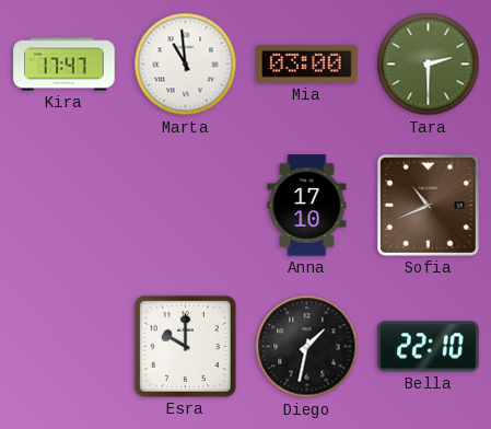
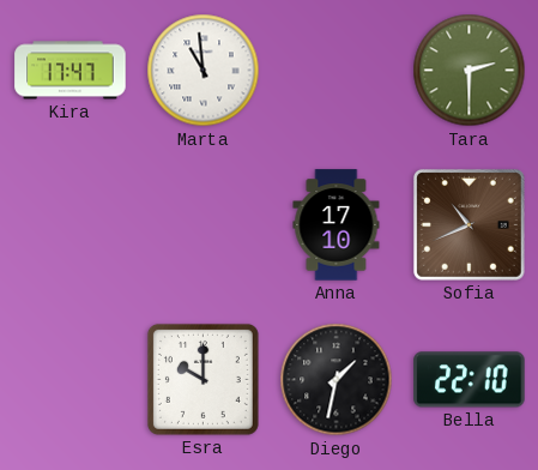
Mia: 03:00 -> none (307, 63)
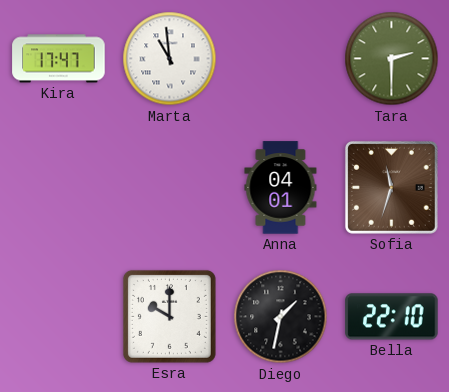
Anna: 17:10 -> 04:01 (281, 188)
Sofia: 10:41 -> 11:33 (391, 187)
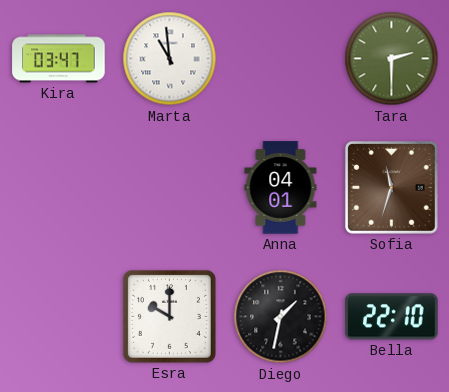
Kira: 17:47 -> 03:47 (59, 59)
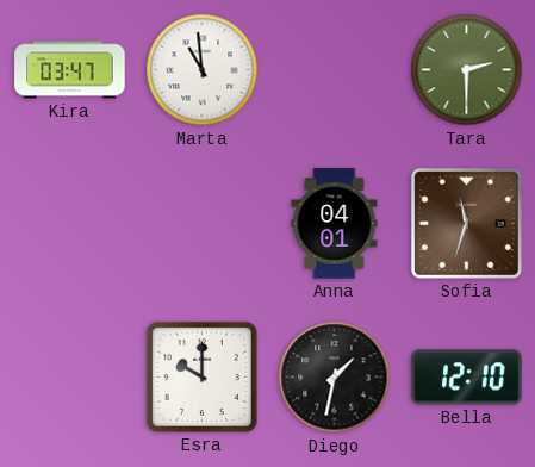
Bella: 22:10 -> 12:10 (467, 378)
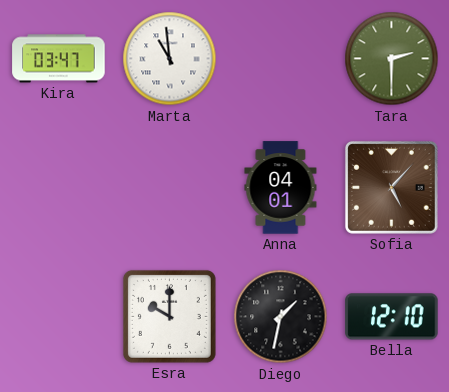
Sofia: 11:33 -> 5:07 (391, 187)
